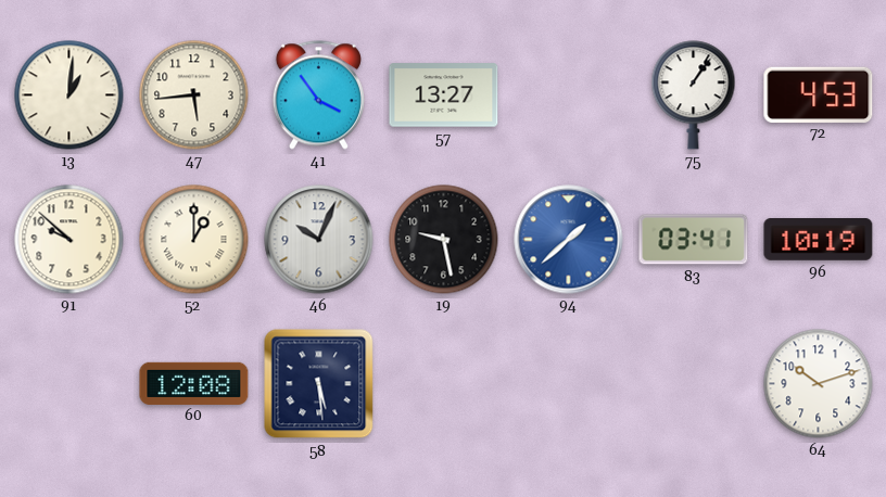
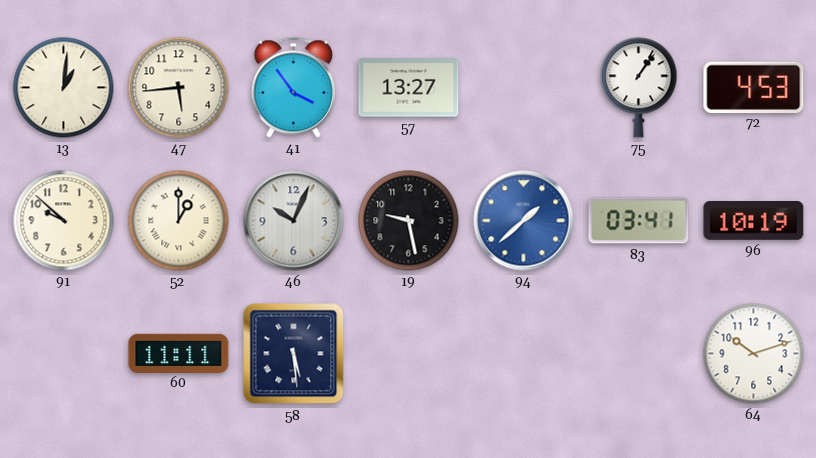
60: 12:08 -> 11:11 (179, 353)
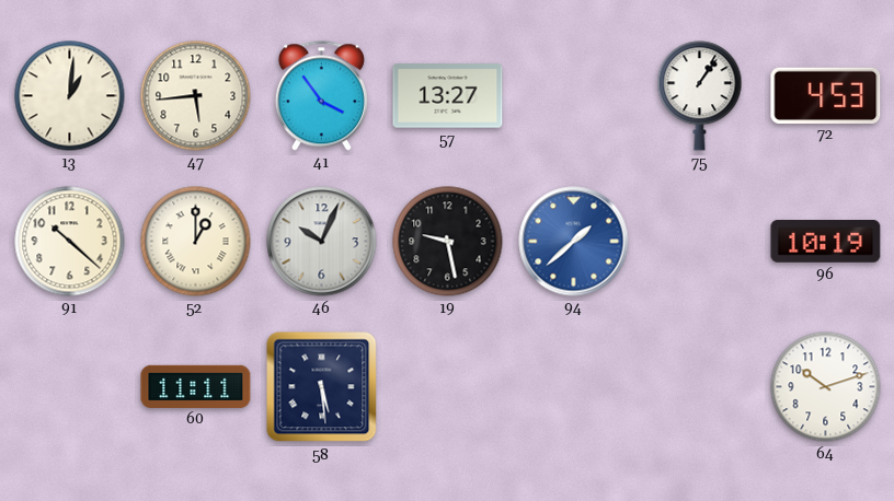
91: 9:52 -> 10:22 (70, 242)
83: 03:41 -> none (639, 221)
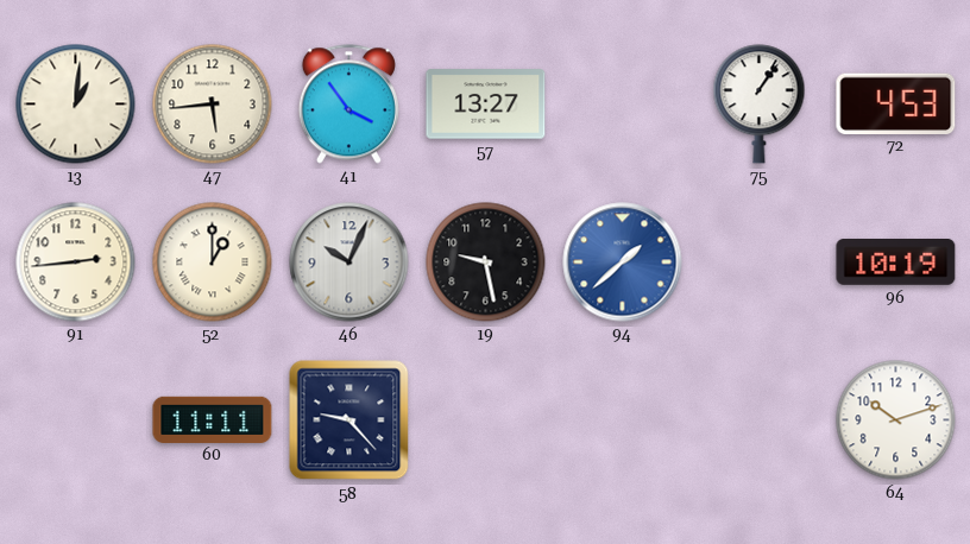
91: 10:22 -> 2:44 (76, 262)
58: 5:29 -> 9:23 (349, 420)
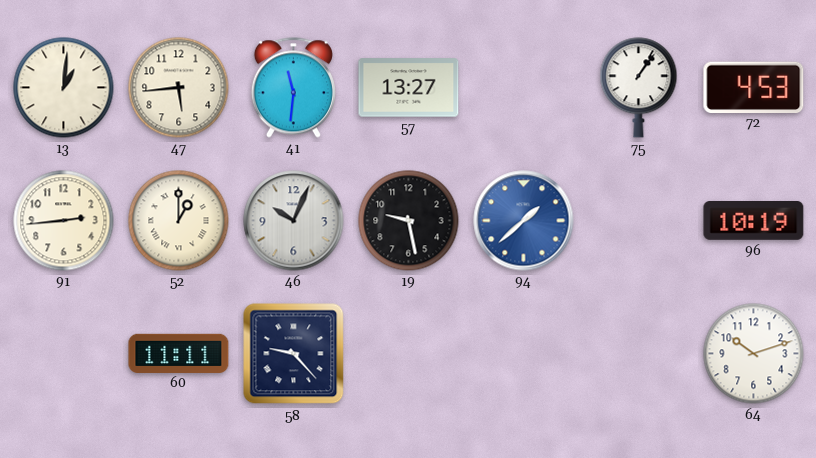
41: 3:54 -> 11:31 (293, 88)
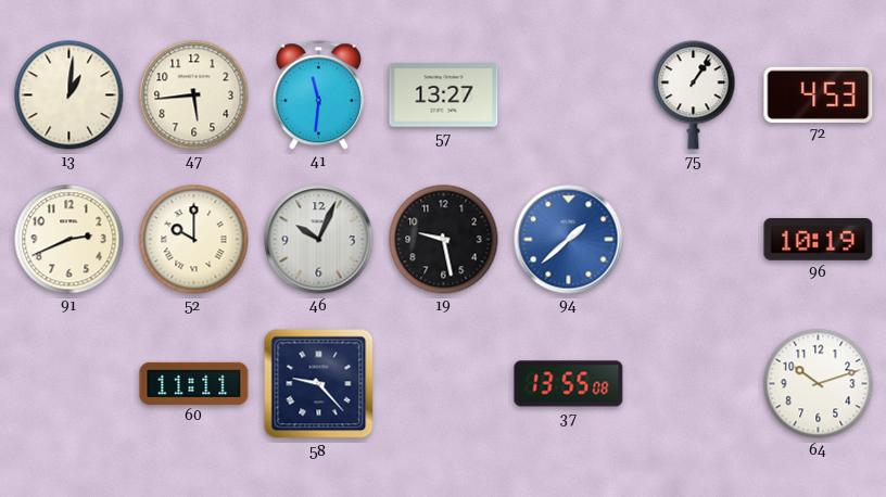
91: 2:44 -> 2:41 (69, 240)
52: 1:00 -> 10:00 (194, 240)
37: none -> 13:55 (569, 384)
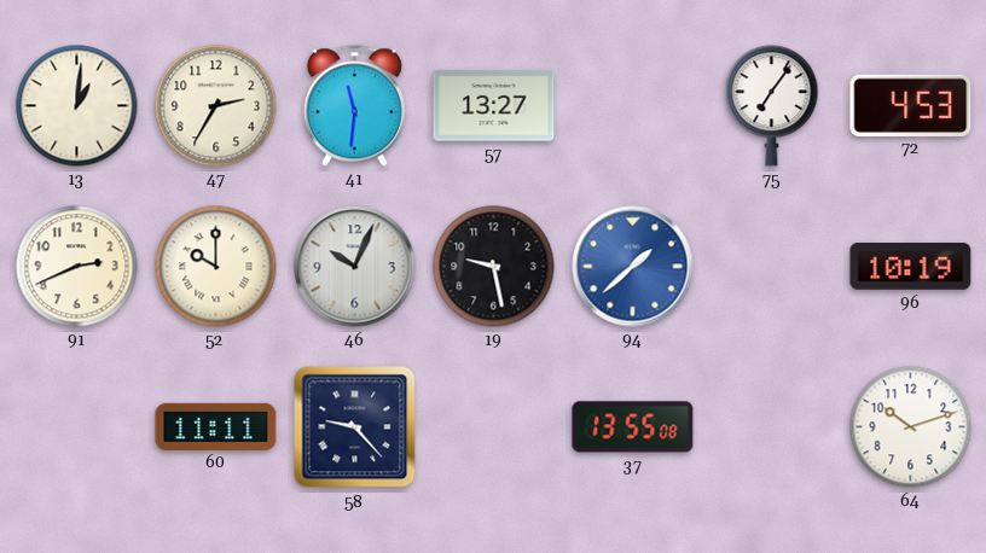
47: 5:44 -> 2:35 (216, 106)
75: 1:06 -> 7:06 (772, 106)
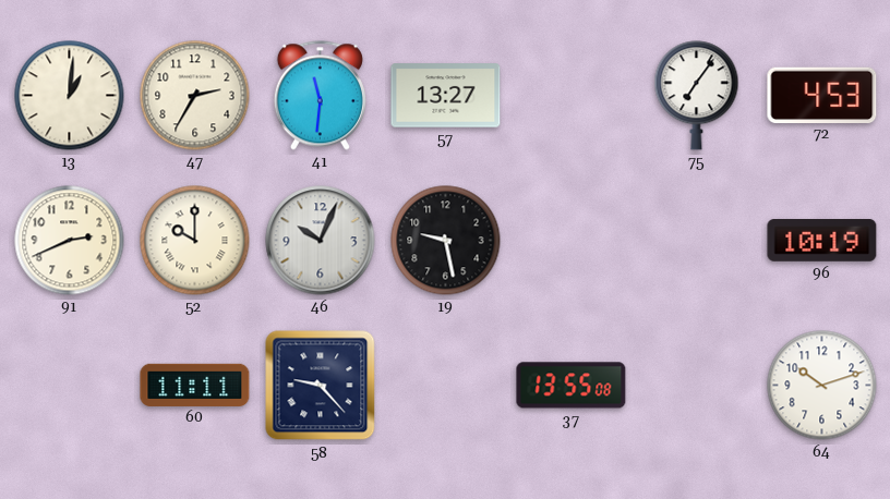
94: 1:38 -> none (633, 267)
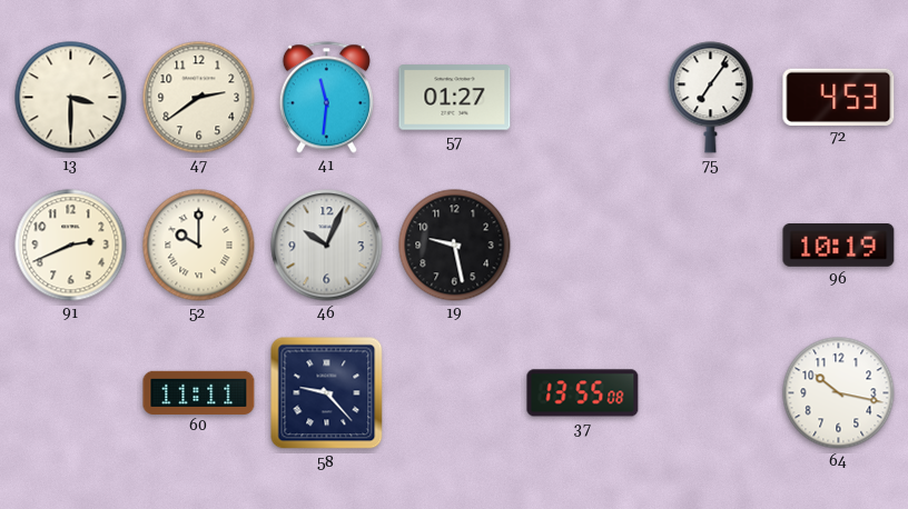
13: 1:01 -> 3:30 (71, 98)
47: 2:35 -> 2:39 (199, 98)
57: 13:27 -> 01:27 (455, 98)
64: 10:12 -> 10:17 (839, 393)
